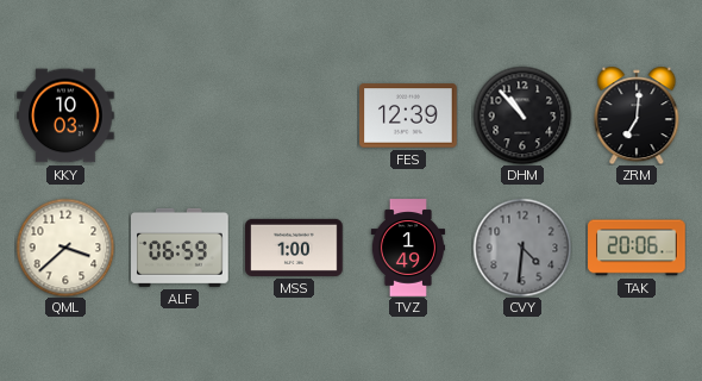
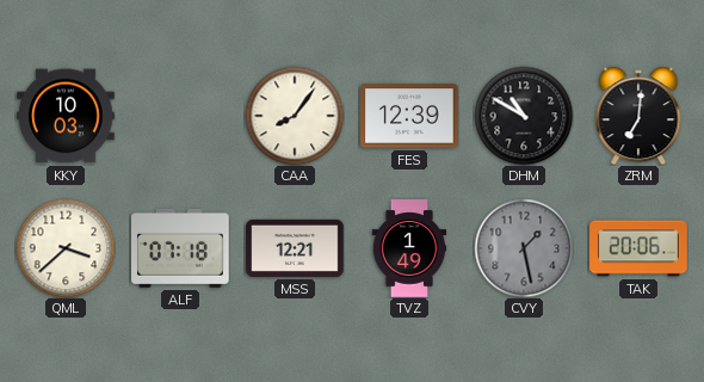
CAA: none -> 8:06 (295, 116)
DHM: 10:53 -> 10:50 (524, 116)
ALF: 06:59 -> 07:18 (180, 248)
MSS: 1:00 -> 12:21 (295, 248)
CVY: 4:31 -> 1:28 (524, 248)
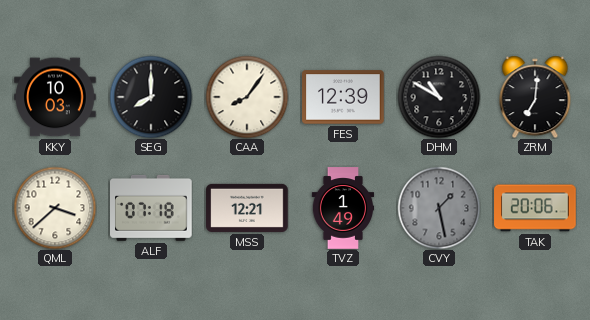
SEG: none -> 8:00 (151, 97)
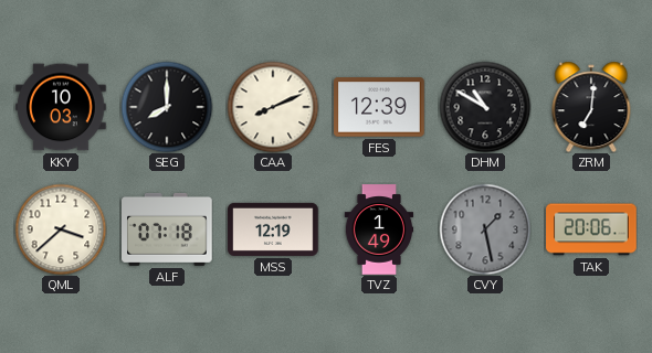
CAA: 8:06 -> 8:11 (273, 107)
MSS: 12:21 -> 12:19 (273, 229)
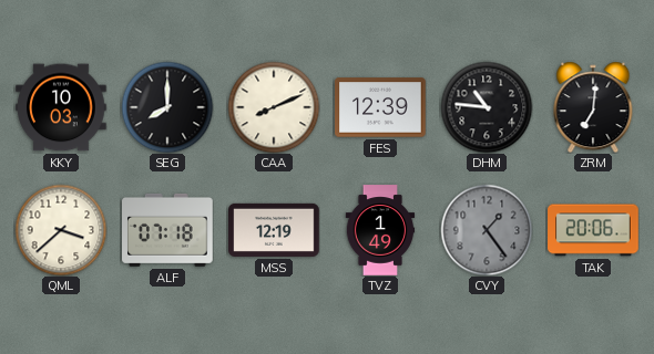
DHM: 10:50 -> 10:46 (487, 107)
CVY: 1:28 -> 1:24 (487, 230)
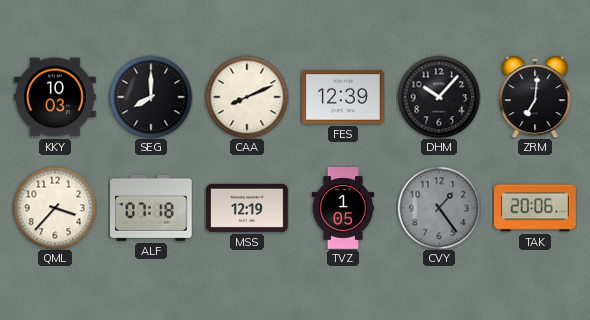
DHM: 10:46 -> 10:07 (439, 97)
QML: 3:38 -> 3:37 (55, 208)
TVZ: 1:49 -> 1:05 (343, 208)
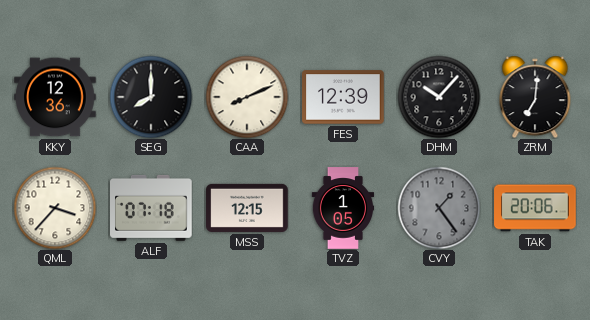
KKY: 10:03 -> 12:36 (55, 97)
MSS: 12:19 -> 12:15 (247, 208)
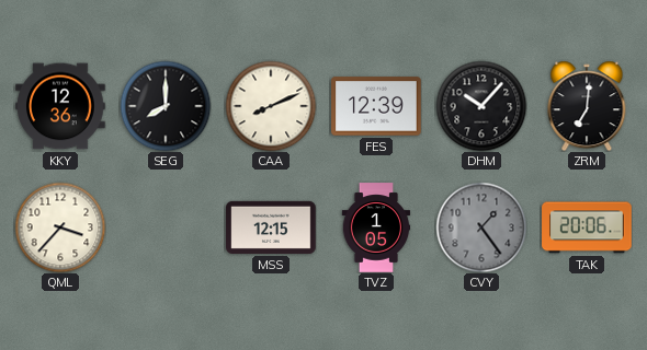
ALF: 07:18 -> none (151, 208)
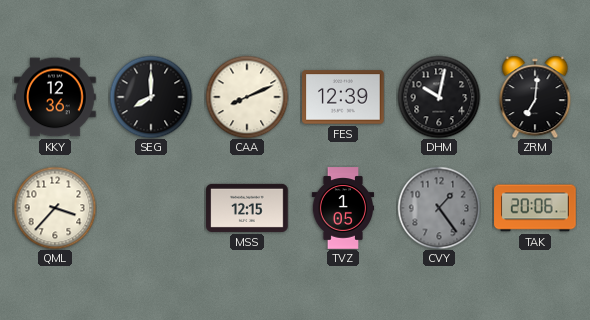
DHM: 10:07 -> 10:02 (439, 97)
